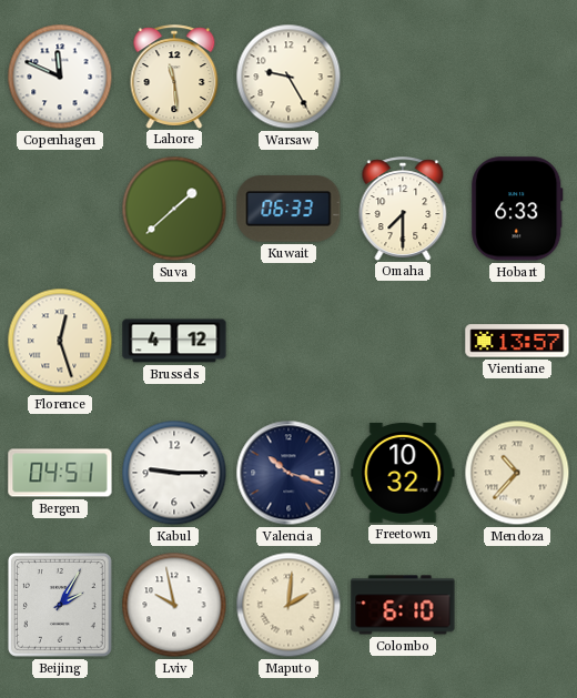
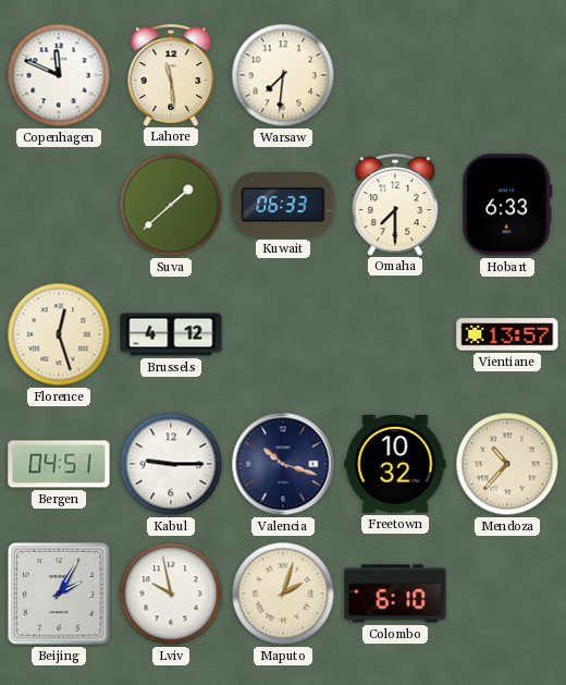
Warsaw: 9:25 -> 7:31 (283, 75)
Maputo: 2:01 -> 2:03 (283, 594)
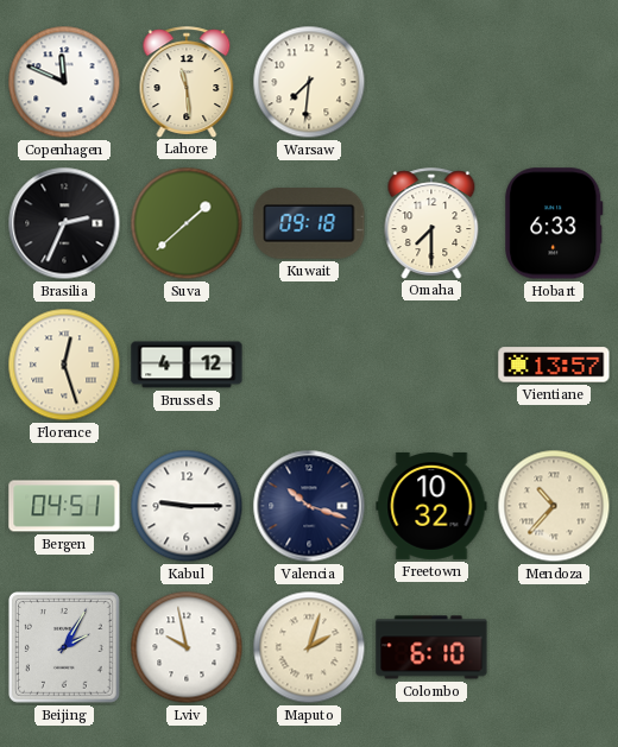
Brasilia: none -> 2:34 (64, 223)
Kuwait: 06:33 -> 09:18 (309, 223)
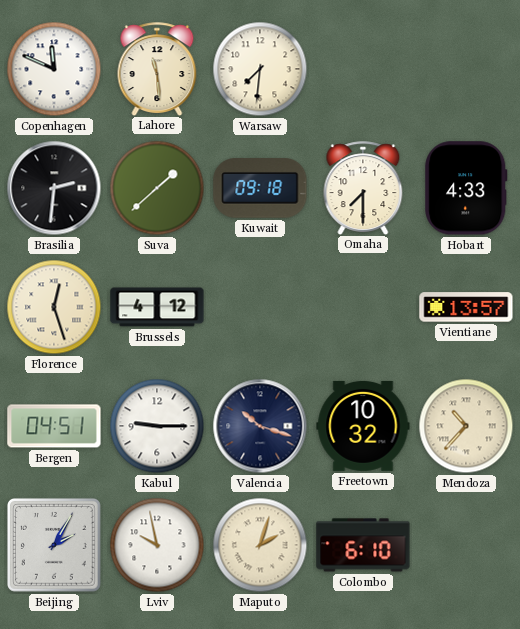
Brasilia: 2:34 -> 2:31 (54, 188)
Hobart: 6:33 -> 4:33 (466, 188)
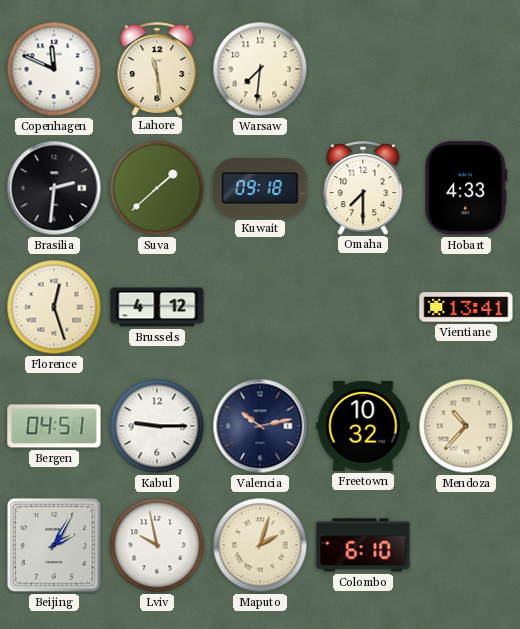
Vientiane: 13:57 -> 13:41 (466, 307)
Valencia: 10:18 -> 10:13 (260, 426)
